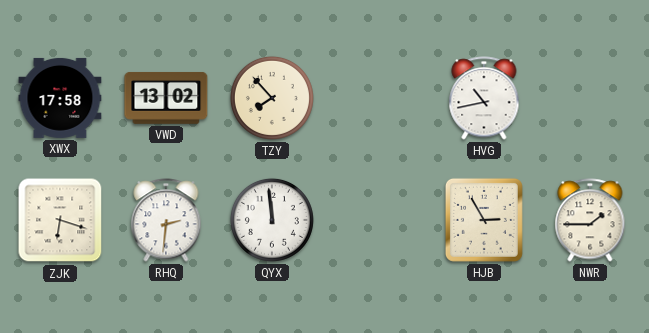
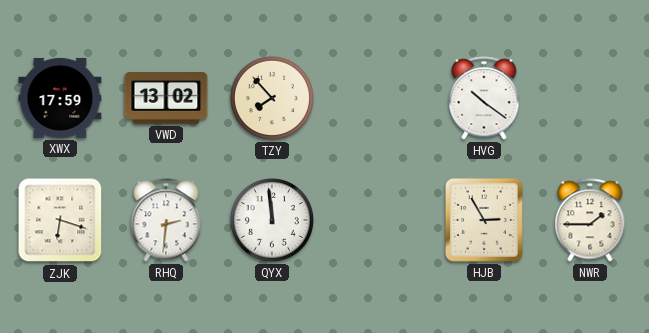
XWX: 17:58 -> 17:59 (60, 98)
HVG: 10:43 -> 10:21 (484, 98)
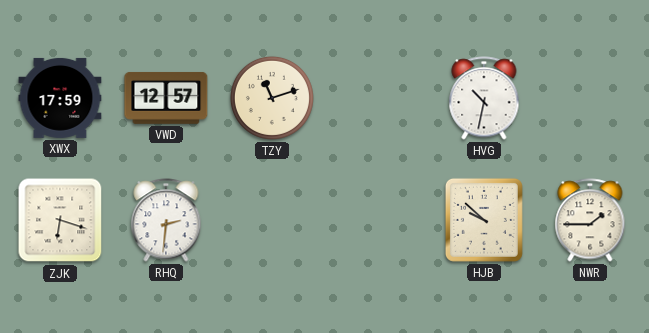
VWD: 13:02 -> 12:57 (166, 98)
TZY: 7:53 -> 11:12 (272, 98)
HVG: 10:21 -> 10:32 (484, 98)
QYX: 11:59 -> none (272, 220)
HJB: 2:55 -> 9:52 (484, 220)
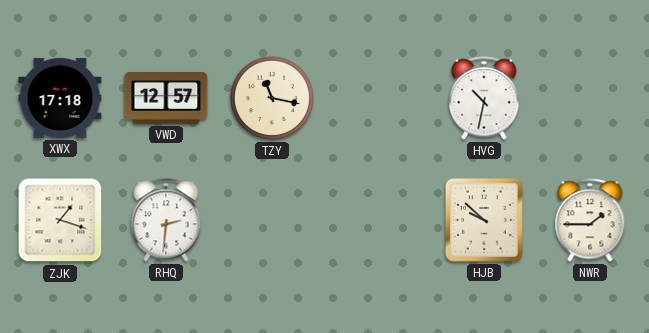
XWX: 17:59 -> 17:18 (60, 98)
TZY: 11:12 -> 11:17 (272, 98)
ZJK: 6:18 -> 1:18 (60, 220)
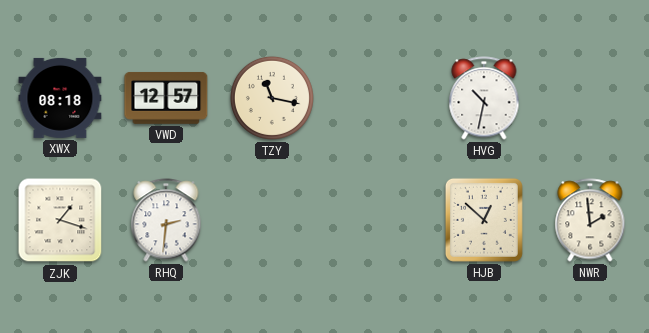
XWX: 17:18 -> 08:18 (60, 98)
HJB: 9:52 -> 12:52 (484, 220)
NWR: 1:45 -> 1:59 (590, 220)
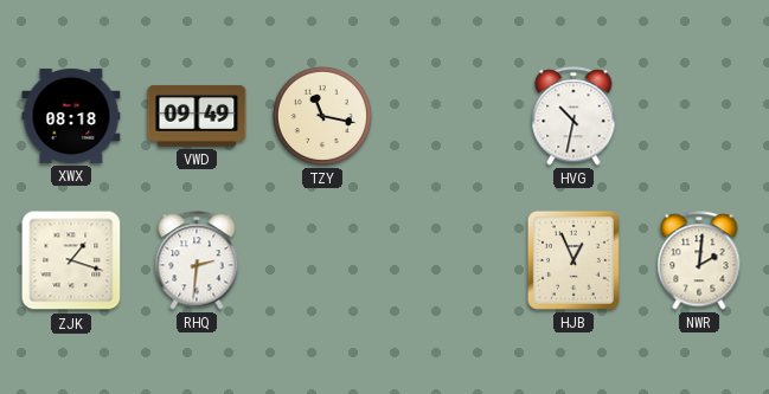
VWD: 12:57 -> 09:49 (197, 116)
HJB: 12:52 -> 12:56 (573, 260)
NWR: 1:59 -> 2:01 (699, 260)
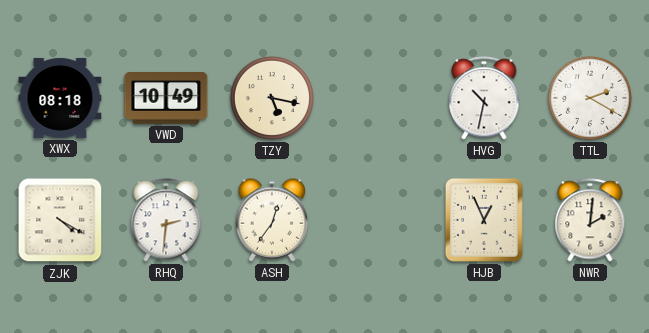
VWD: 09:49 -> 10:49 (166, 98)
TZY: 11:17 -> 5:17 (272, 98)
TTL: none -> 2:20 (590, 98)
ZJK: 1:18 -> 4:20 (60, 220)
ASH: none -> 12:36 (272, 220)
